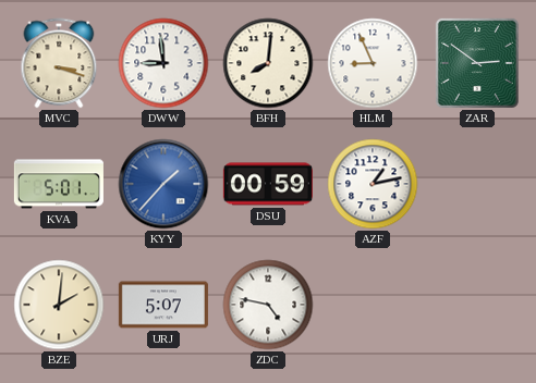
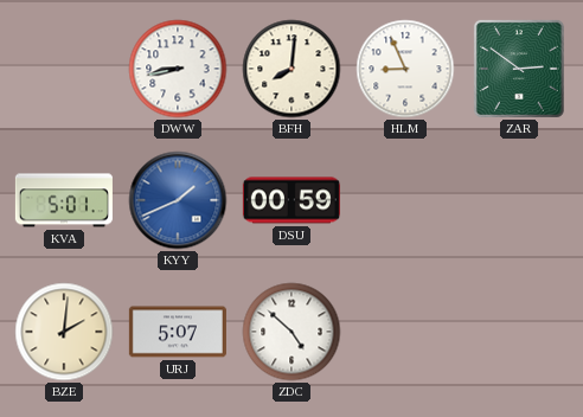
MVC: 3:18 -> none (59, 63)
DWW: 8:59 -> 8:43 (178, 69)
KYY: 1:37 -> 1:41 (178, 200)
AZF: 1:13 -> none (373, 184)
ZDC: 4:47 -> 4:52 (291, 332)
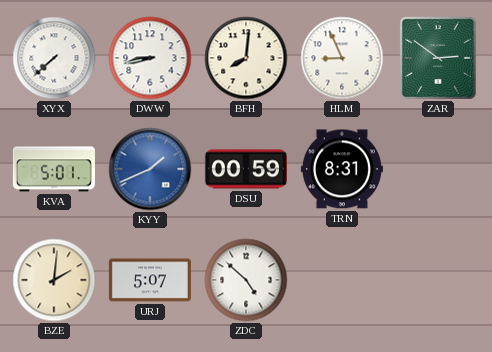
XYX: none -> 7:38 (54, 58)
TRN: none -> 8:31 (342, 169)
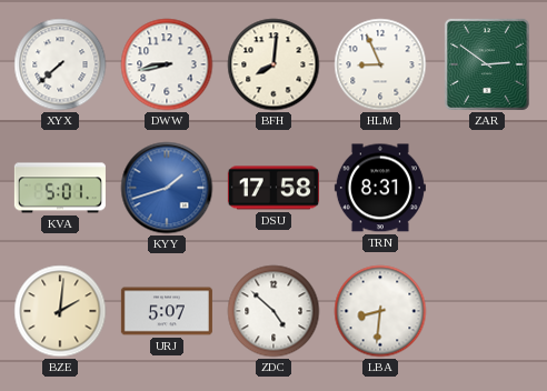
KYY: 1:41 -> 1:42 (167, 188)
DSU: 00:59 -> 17:58 (273, 188)
LBA: none -> 8:31 (380, 311)
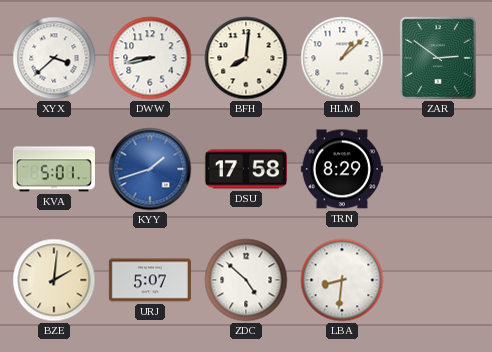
XYX: 7:38 -> 3:38 (54, 58)
HLM: 8:56 -> 1:08 (342, 58)
TRN: 8:31 -> 8:29 (342, 169)
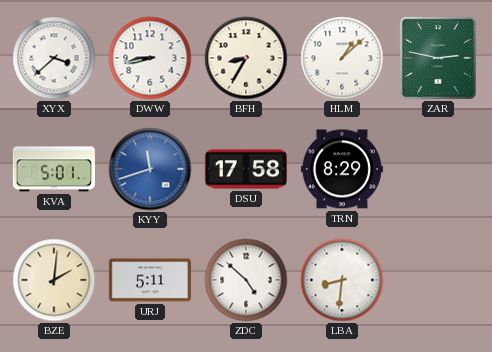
BFH: 8:01 -> 8:35 (246, 58)
ZAR: 2:51 -> 2:47 (438, 58)
KYY: 1:42 -> 11:42 (150, 169)
URJ: 5:07 -> 5:11 (150, 280)
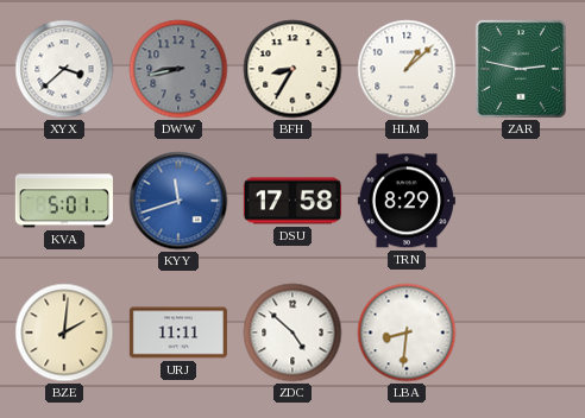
DWW dial: white -> grey (178, 69)
URJ: 5:11 -> 11:11 (178, 332)
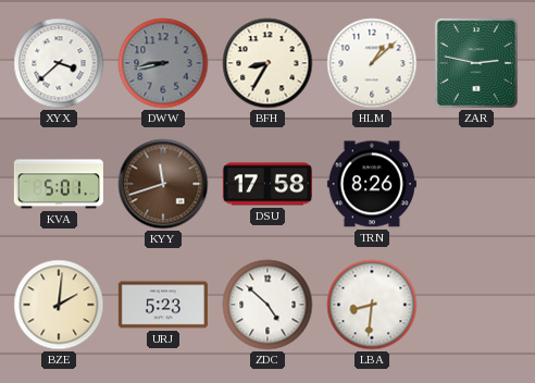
KYY dial: blue -> brown (163, 184)
TRN: 8:29 -> 8:26 (372, 184)
URJ: 11:11 -> 5:23 (163, 305)
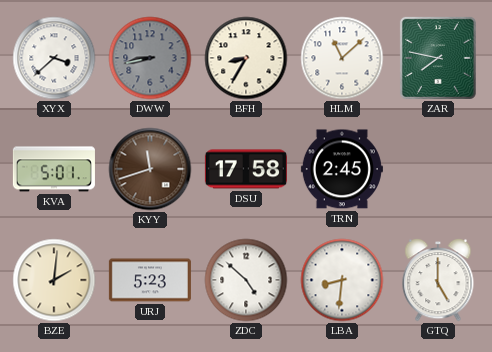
HLM: 1:08 -> 11:08 (342, 58)
ZAR: 2:47 -> 7:47 (438, 58)
TRN: 8:26 -> 2:45 (342, 169)
GTQ: none -> 5:00 (438, 280)
